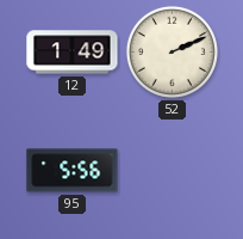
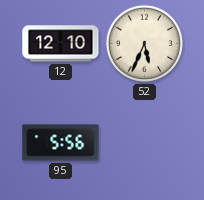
12: 1:49 -> 12:10 (61, 44)
52: 2:11 -> 5:34 (144, 43)
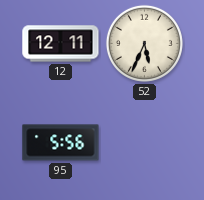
12: 12:10 -> 12:11 (61, 44)
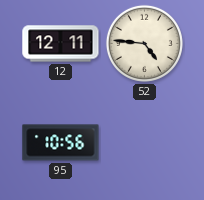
52: 5:34 -> 4:46 (144, 43)
95: 5:56 -> 10:56 (61, 143)
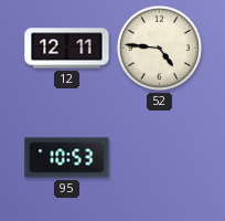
95: 10:56 -> 10:53 (67, 158)
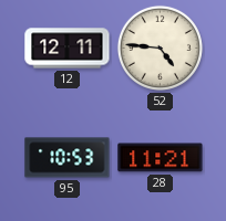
28: none -> 11:21 (161, 158)
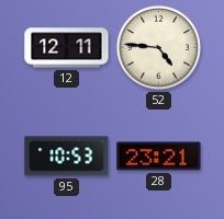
28: 11:21 -> 23:21 (159, 157)
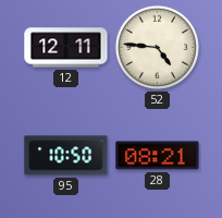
95: 10:53 -> 10:50 (66, 156)
28: 23:21 -> 08:21 (158, 156)
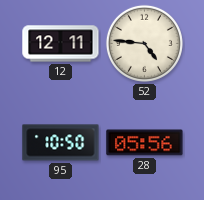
28: 08:21 -> 05:56 (145, 143)
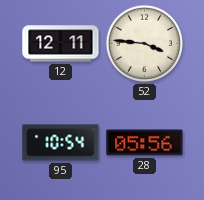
52: 4:46 -> 3:46 (144, 43)
95: 10:50 -> 10:54 (61, 143)
